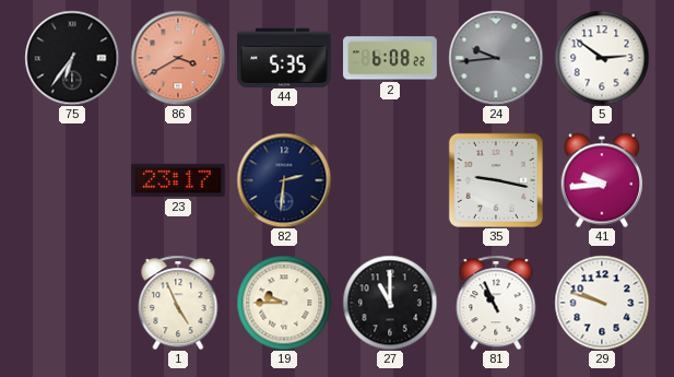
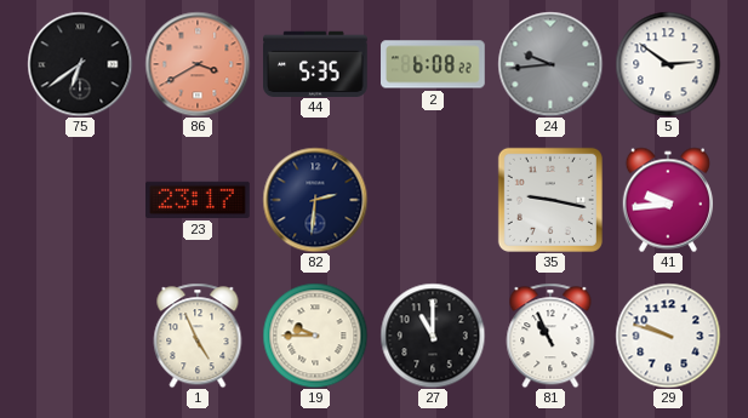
75: 6:36 -> 6:39 (80, 64)
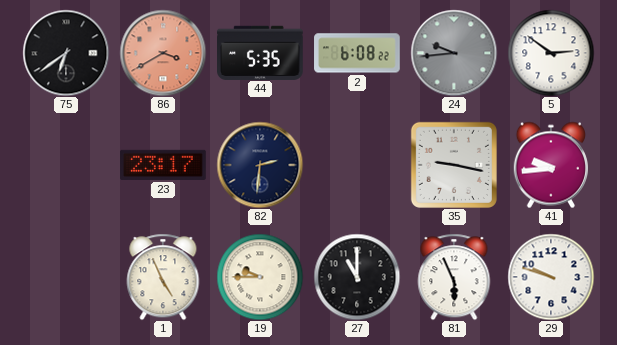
81: 10:56 -> 5:56 (454, 277)
